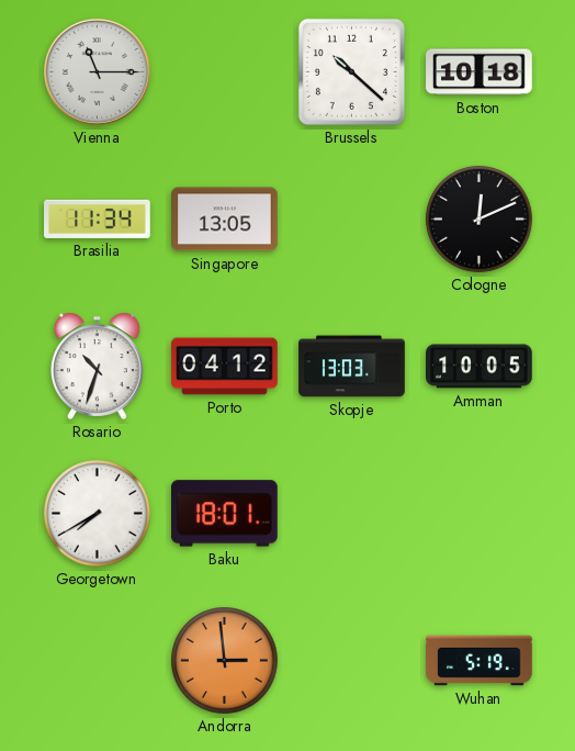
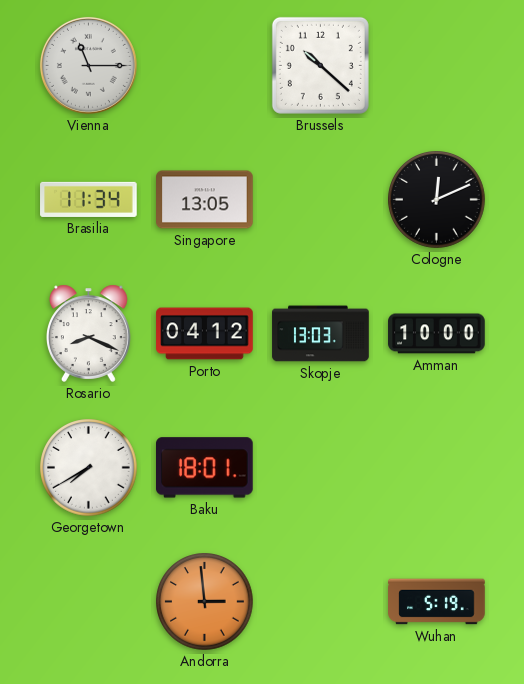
Boston: 10:18 -> none (480, 72)
Rosario: 10:33 -> 8:19 (89, 333)
Amman: 10:05 -> 10:00 (437, 334)
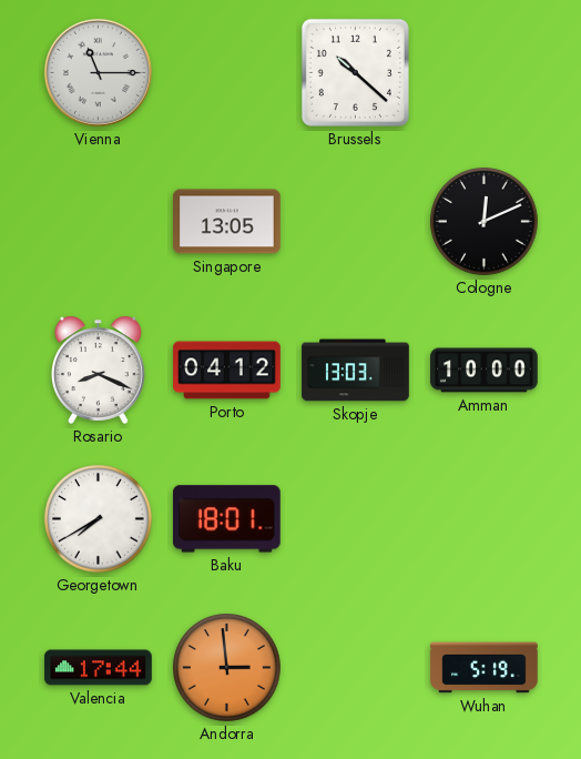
Brasilia: 11:34 -> none (89, 199)
Valencia: none -> 17:44 (99, 668)
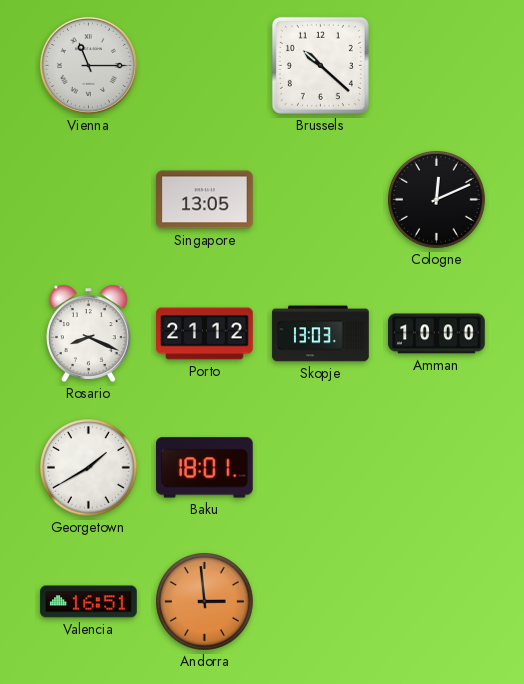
Porto: 04:12 -> 21:12 (205, 334)
Georgetown: 7:40 -> 1:40 (89, 468)
Valencia: 17:44 -> 16:51 (89, 602)
Wuhan: 5:19 -> none (485, 668)
